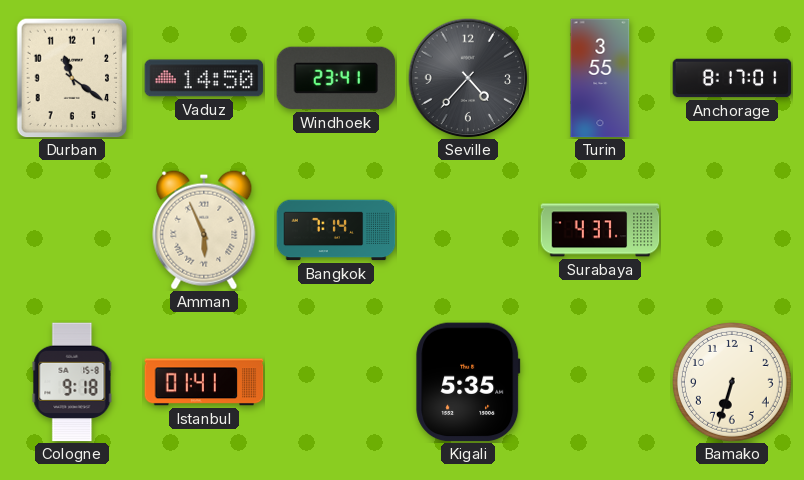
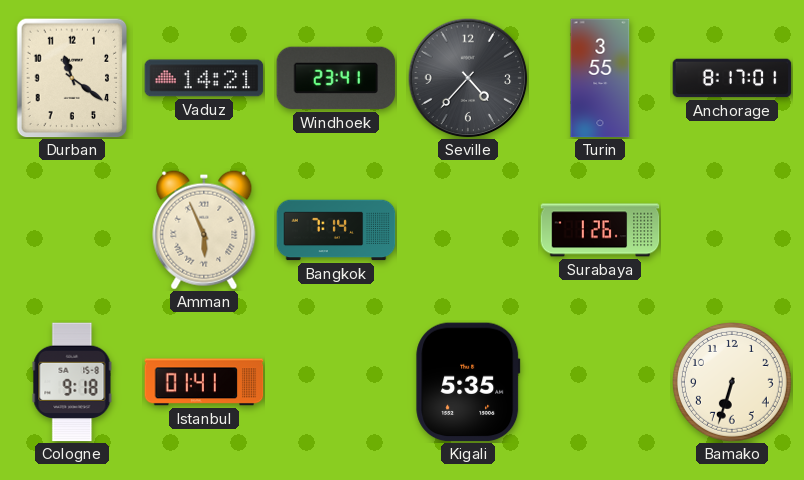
Vaduz: 14:50 -> 14:21 (204, 78)
Surabaya: 4:37 -> 1:26 (600, 230)
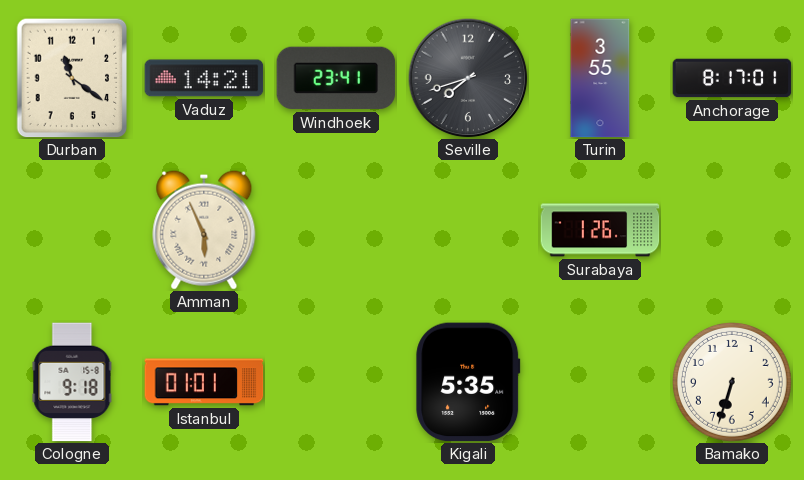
Seville: 4:37 -> 7:42 (468, 78)
Bangkok: 7:14 -> none (336, 230)
Istanbul: 01:41 -> 01:01 (204, 382)
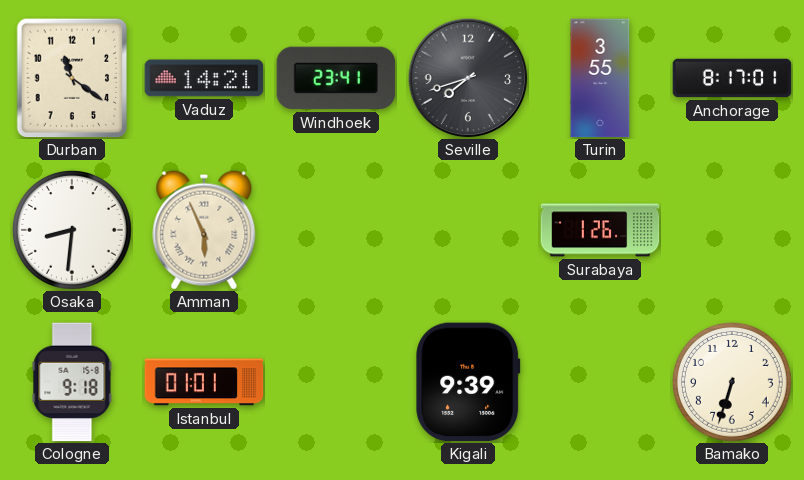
Osaka: none -> 8:31 (72, 230)
Kigali: 5:35 -> 9:39 (468, 382)
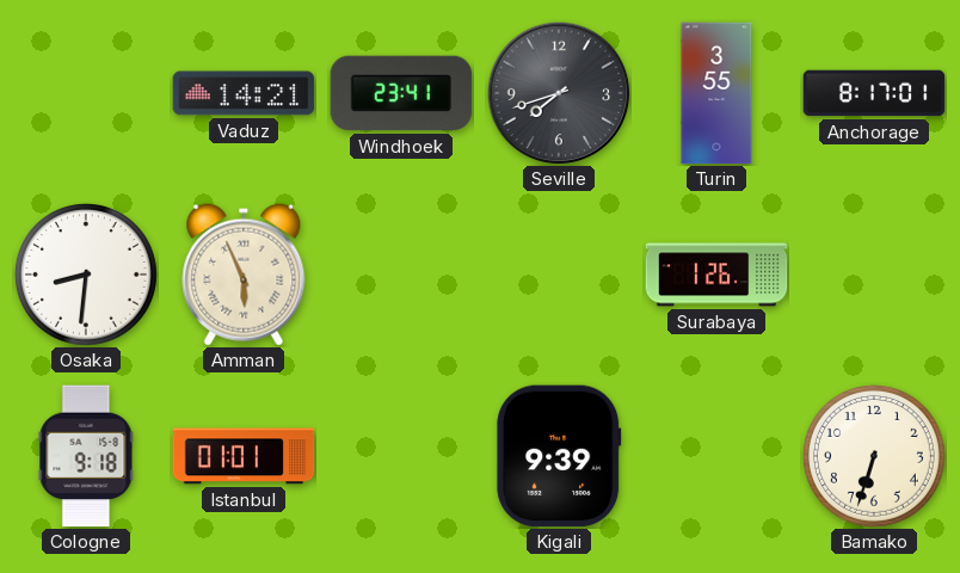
Durban: 11:21 -> none (72, 78)
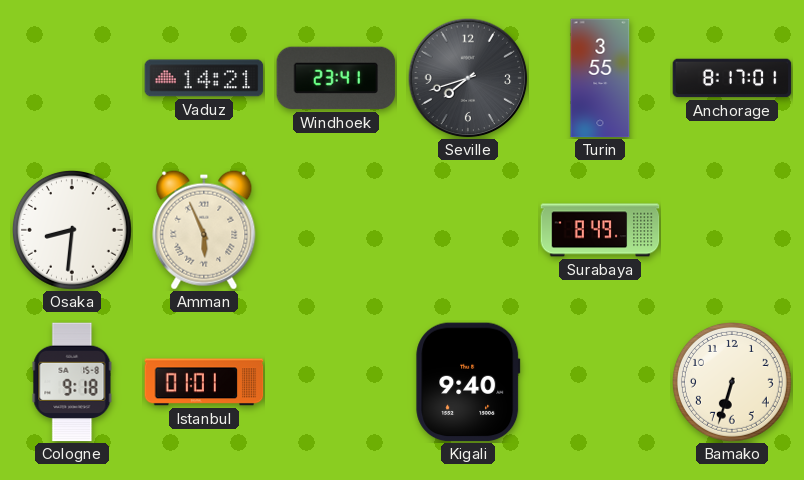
Surabaya: 1:26 -> 8:49 (600, 230)
Kigali: 9:39 -> 9:40 (468, 382)
